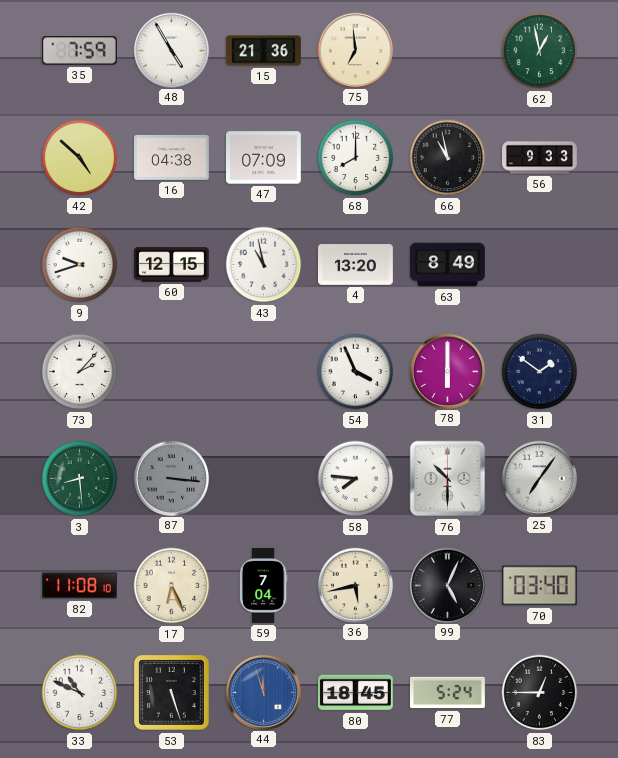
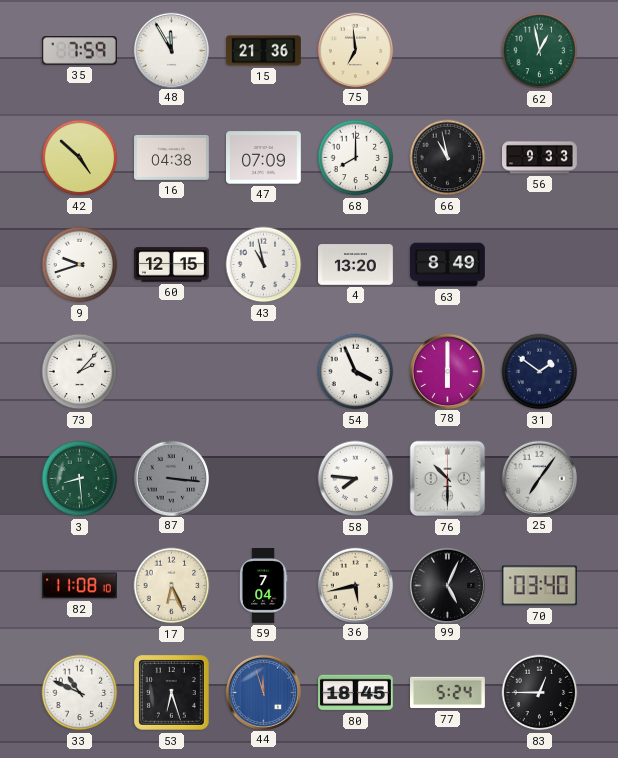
48: 4:55 -> 11:55 (171, 50)
53: 5:27 -> 6:27 (172, 693)
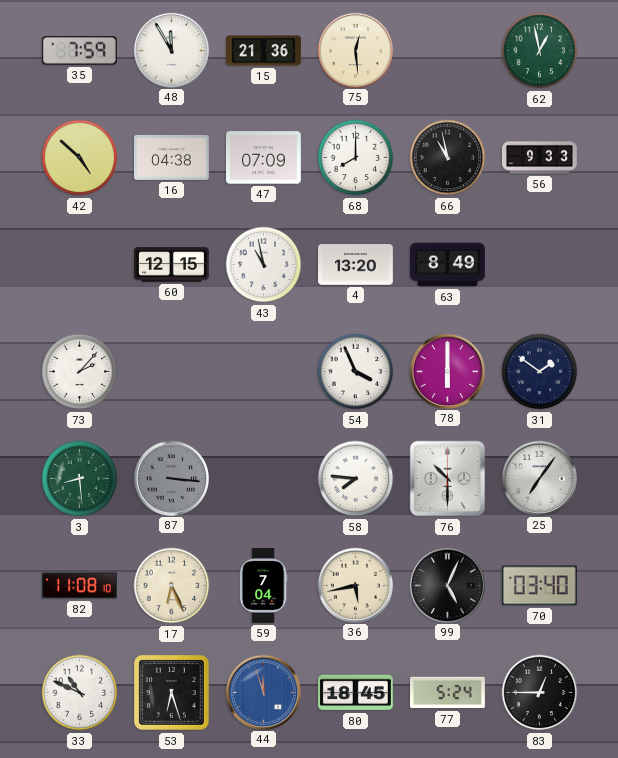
75: 6:59 -> 12:29 (355, 50)
9: 9:42 -> none (80, 265)
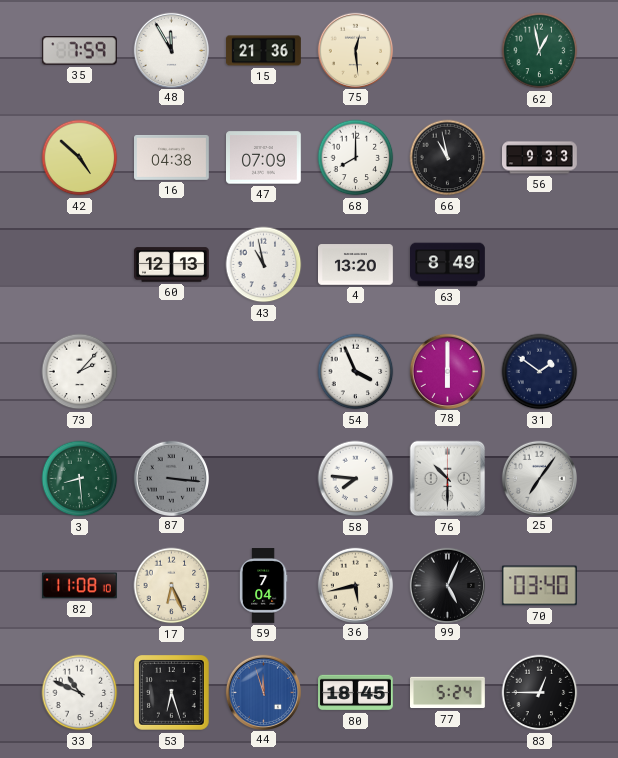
60: 12:15 -> 12:13 (172, 265)
